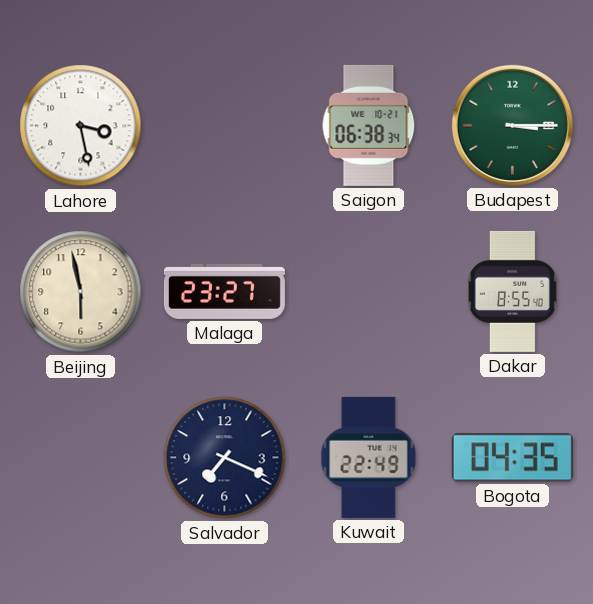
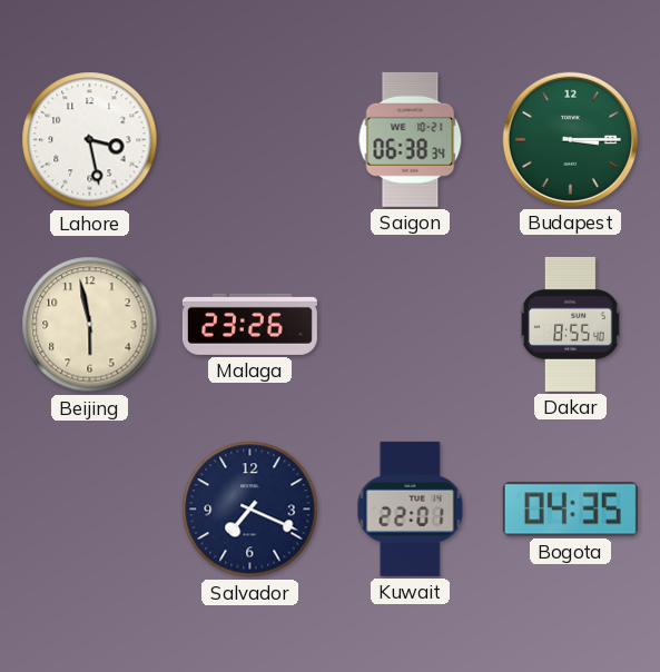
Malaga: 23:27 -> 23:26 (249, 324)
Kuwait: 22:49 -> 22:01 (411, 508)
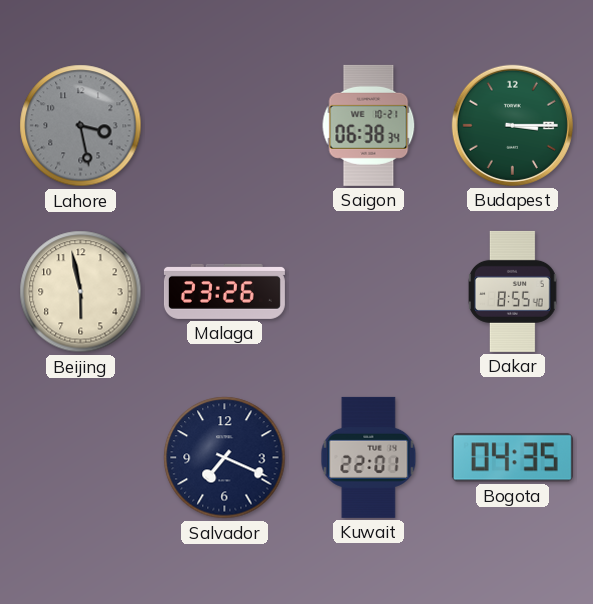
Lahore dial: white -> grey (81, 126)
